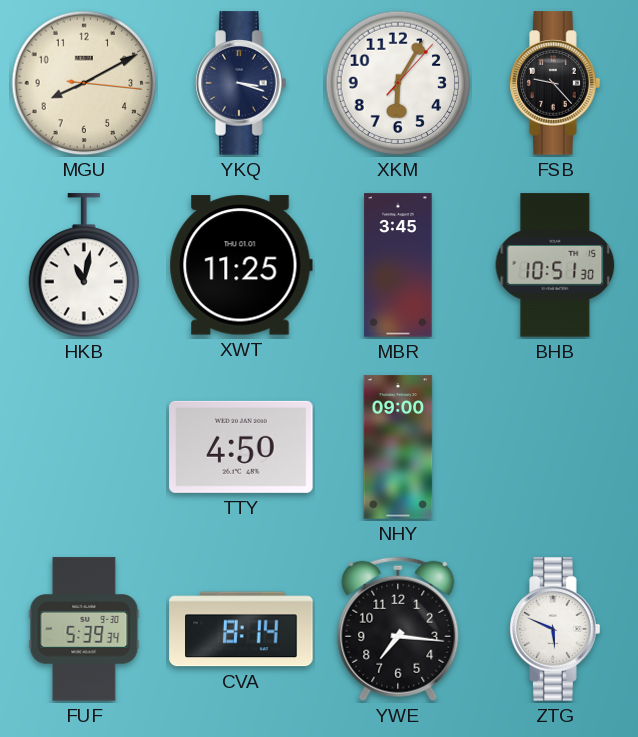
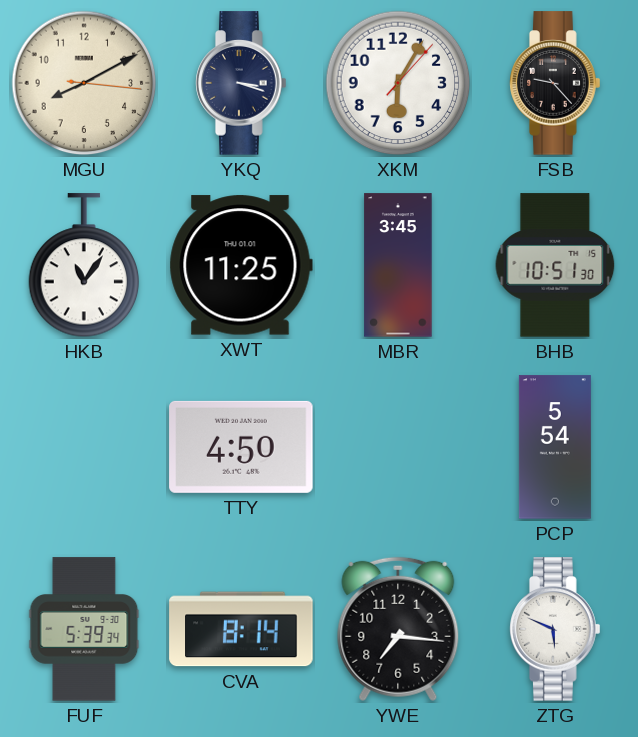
HKB: 11:02 -> 11:06 (84, 266)
NHY: 09:00 -> none (398, 447)
PCP: none -> 5:54 (555, 447)
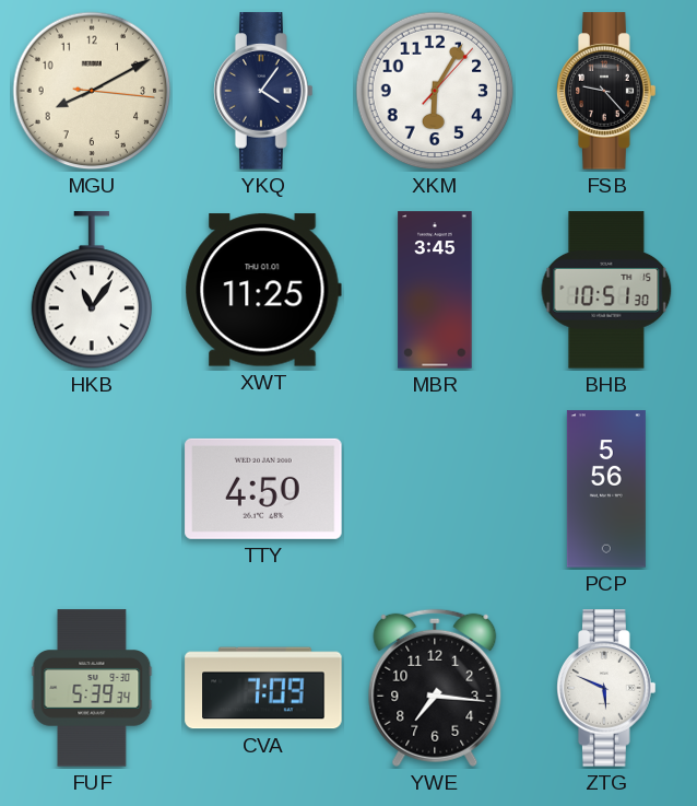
YKQ: 3:18 -> 4:06 (263, 91)
PCP: 5:54 -> 5:56 (606, 489)
CVA: 8:14 -> 7:09 (263, 688)
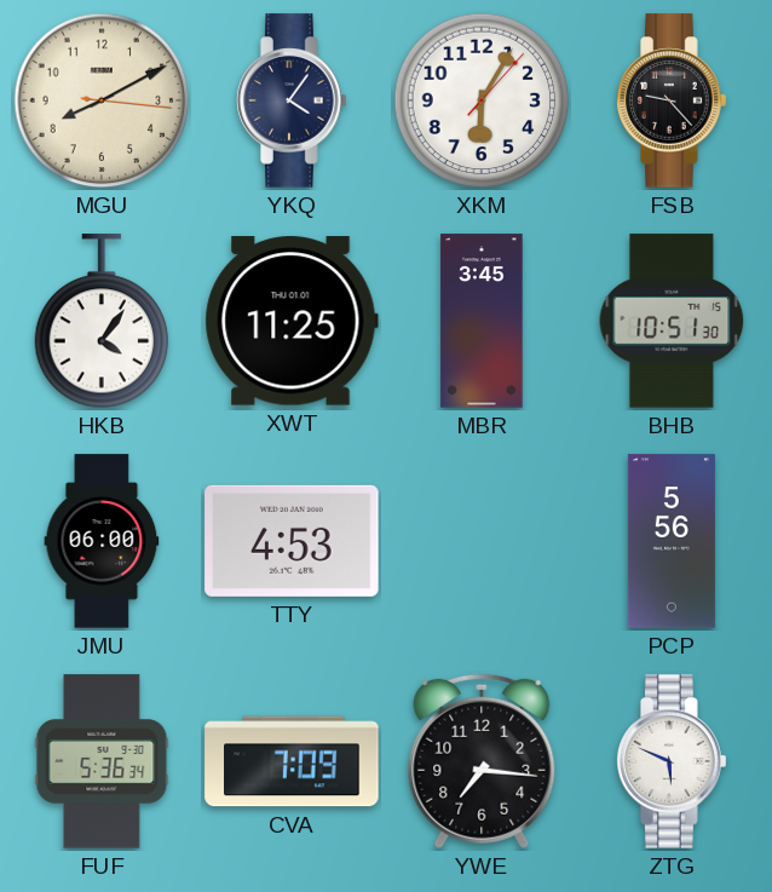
HKB: 11:06 -> 4:06 (102, 322)
JMU: none -> 06:00 (102, 541)
TTY: 4:50 -> 4:53 (292, 541)
FUF: 5:39 -> 5:36 (102, 761)
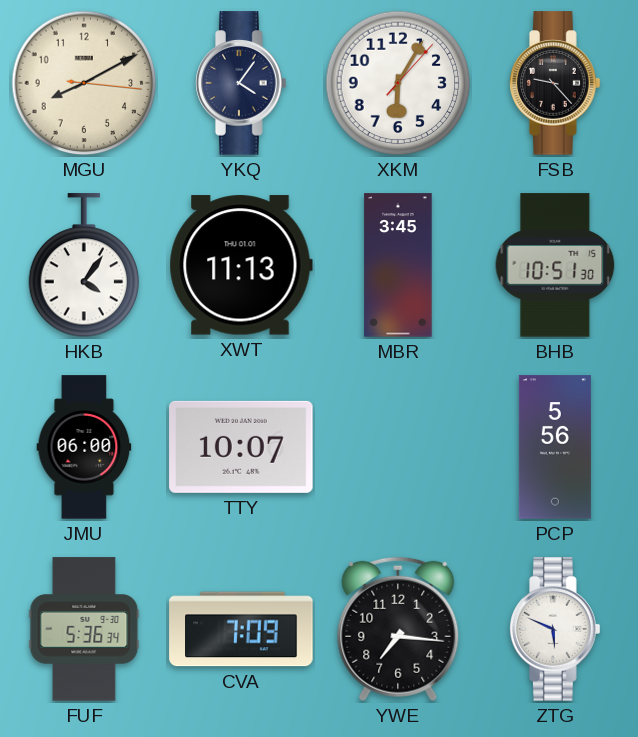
XWT: 11:25 -> 11:13 (241, 265)
TTY: 4:53 -> 10:07 (241, 447)
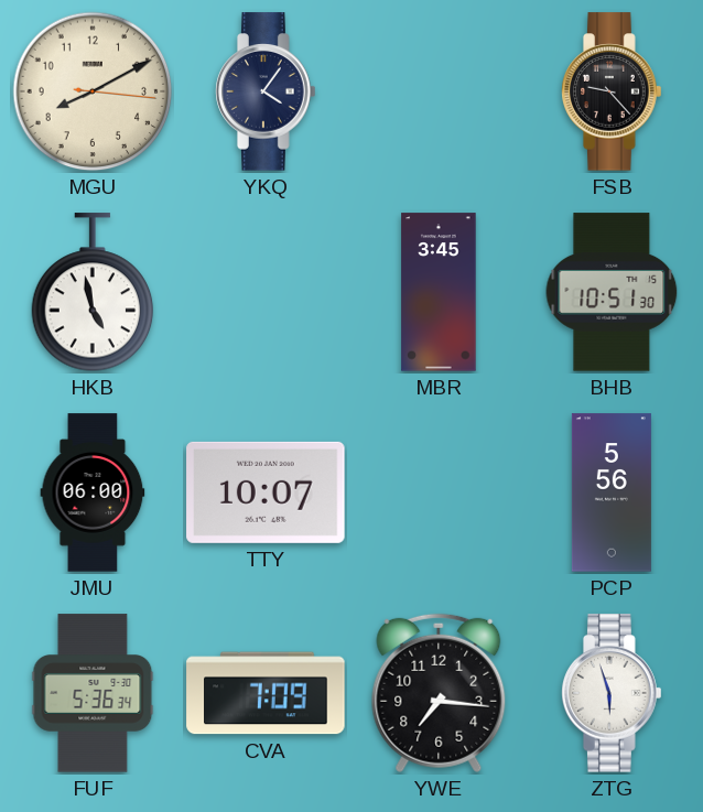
XKM: 6:05 -> none (398, 83)
HKB: 4:06 -> 4:58 (93, 293)
XWT: 11:13 -> none (241, 265)
ZTG: 5:49 -> 5:57 (612, 693)
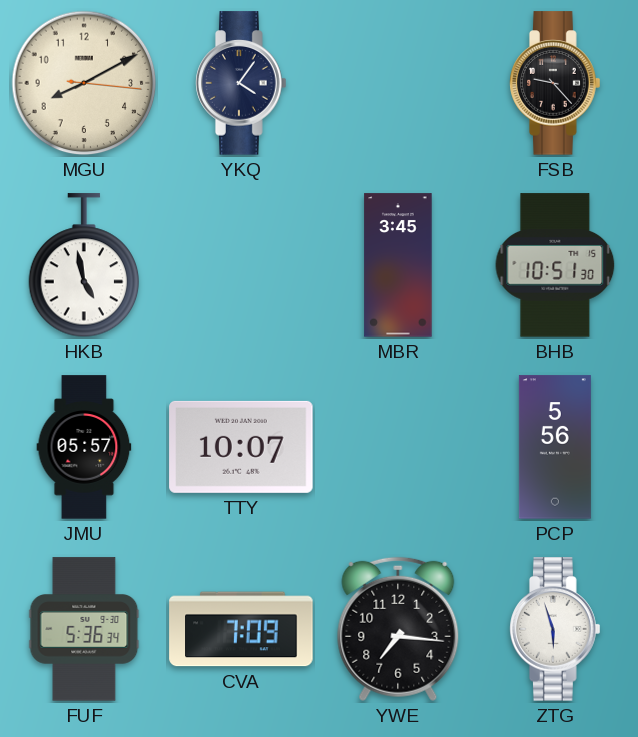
JMU: 06:00 -> 05:57 (84, 447)
